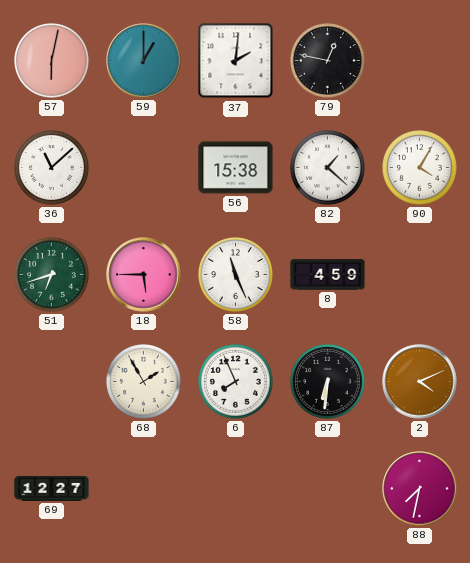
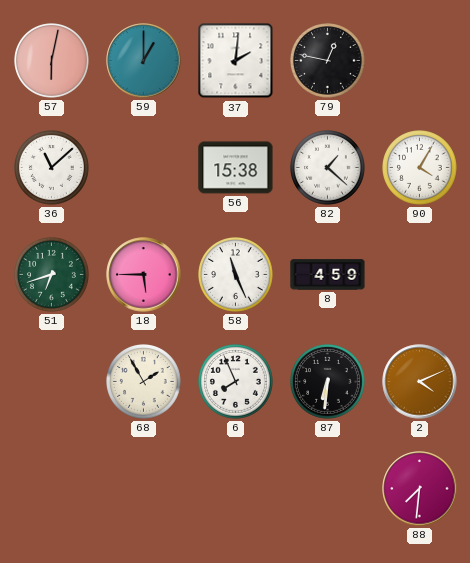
69: 12:27 -> none (52, 488)
88: 7:32 -> 7:31 (420, 489)
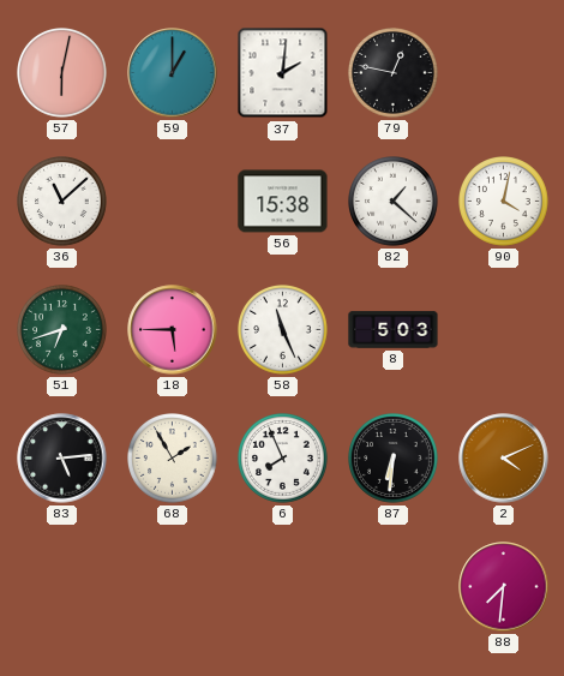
90: 4:05 -> 4:02 (504, 202)
8: 4:59 -> 5:03 (394, 330)
83: none -> 5:14 (62, 459)
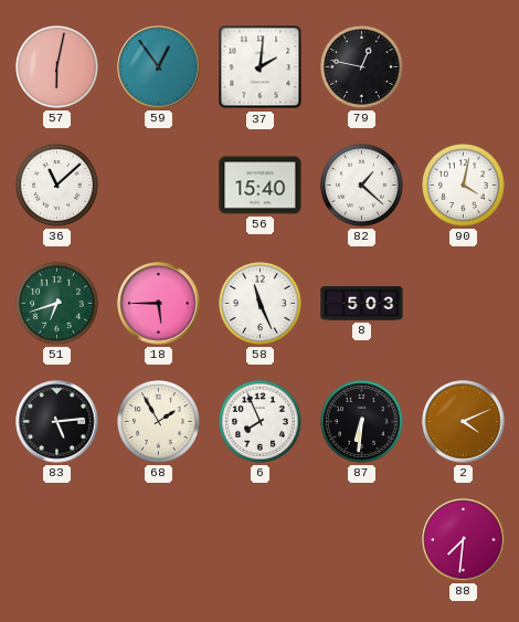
59: 1:00 -> 12:54 (159, 67)
56: 15:38 -> 15:40 (261, 186)
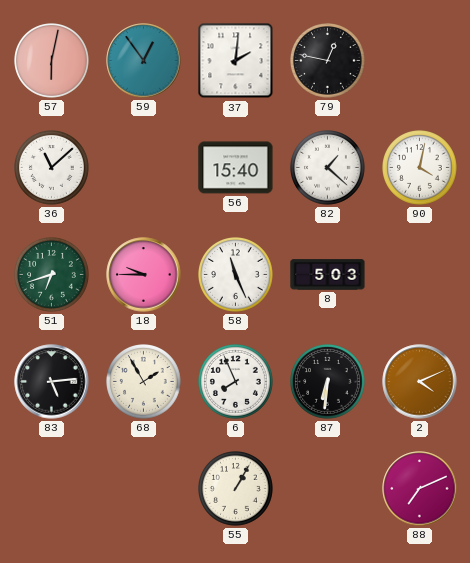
18: 5:45 -> 9:45 (144, 275)
55: none -> 1:05 (236, 489)
88: 7:31 -> 7:11 (420, 489)
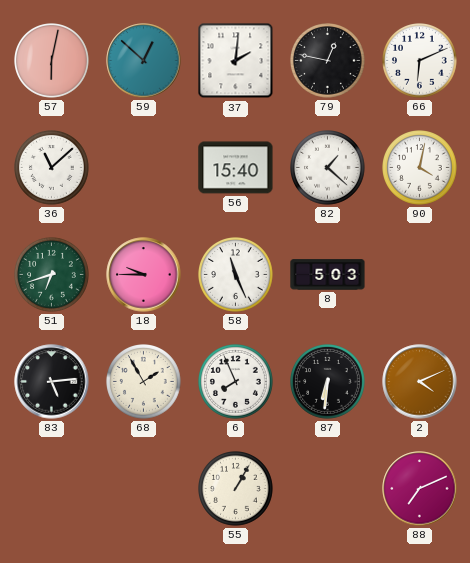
59: 12:54 -> 12:52 (144, 61)
66: none -> 6:11 (420, 61)
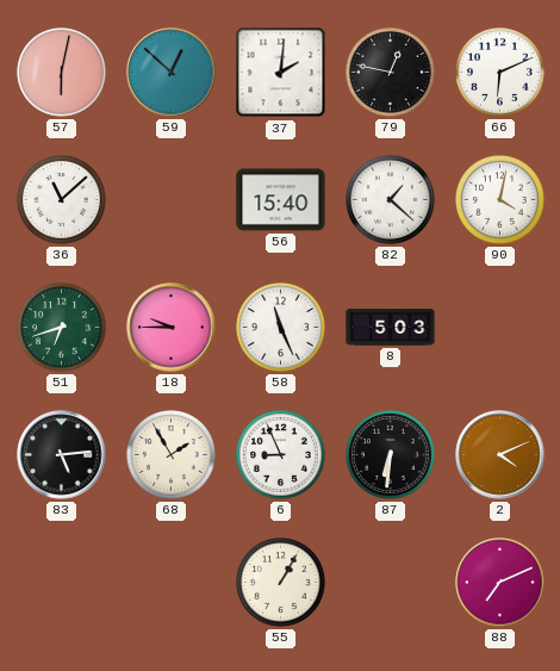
6: 7:56 -> 8:56 (281, 455)
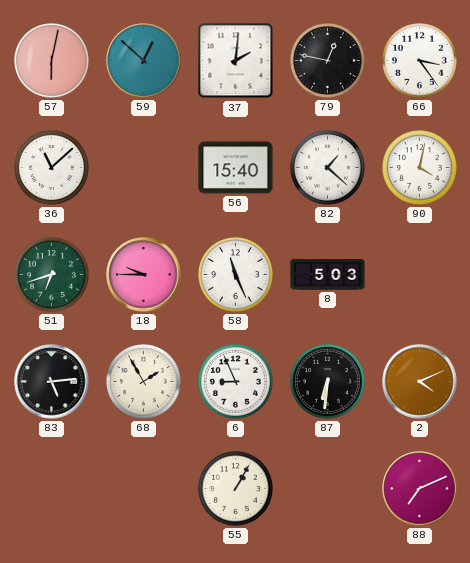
66: 6:11 -> 3:24 (420, 61)
